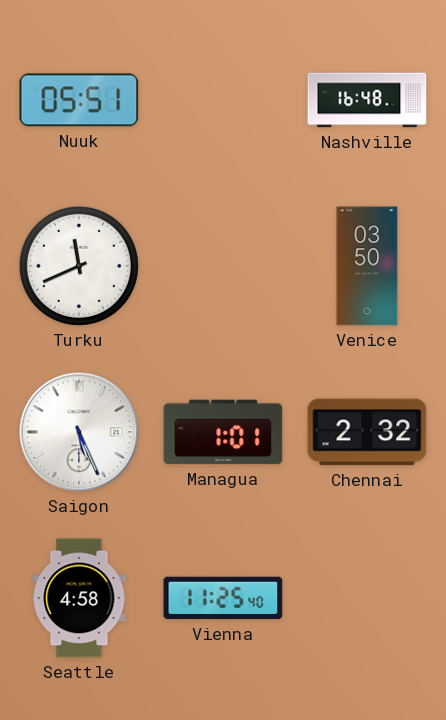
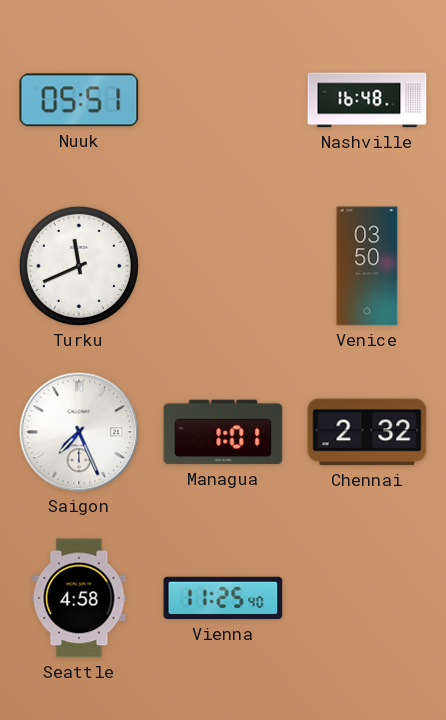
Saigon: 5:26 -> 7:26 (79, 432)
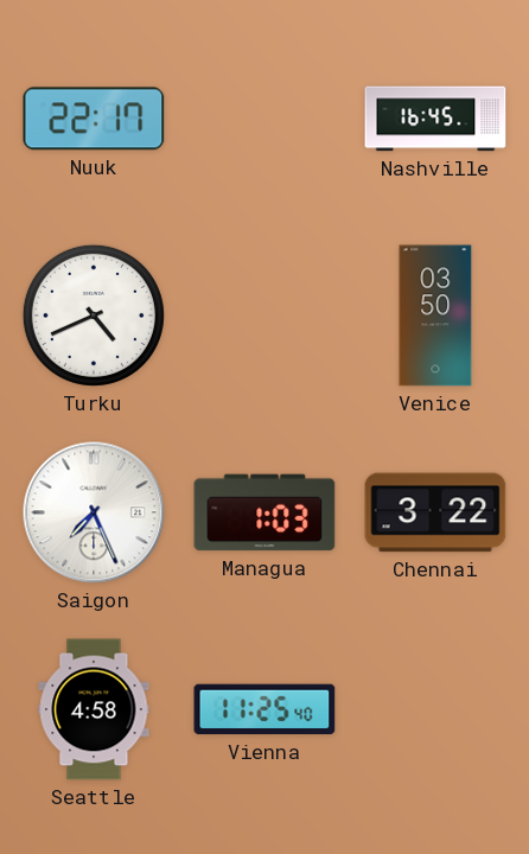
Nuuk: 05:51 -> 22:17 (94, 119)
Nashville: 16:48 -> 16:45 (435, 119)
Turku: 11:41 -> 4:41 (94, 316)
Managua: 1:01 -> 1:03 (264, 512)
Chennai: 2:32 -> 3:22 (435, 512)
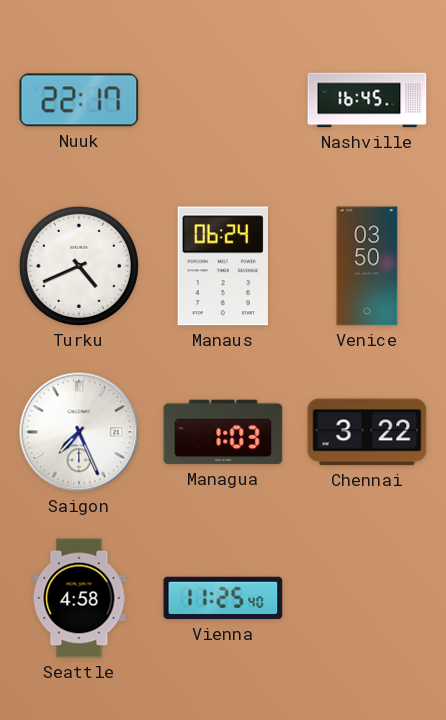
Manaus: none -> 06:24 (223, 266)
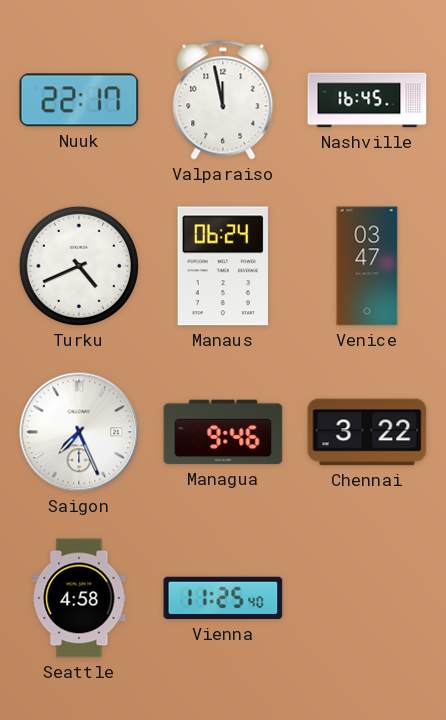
Valparaiso: none -> 11:58 (223, 100)
Venice: 03:50 -> 03:47 (367, 266)
Managua: 1:03 -> 9:46 (223, 432)
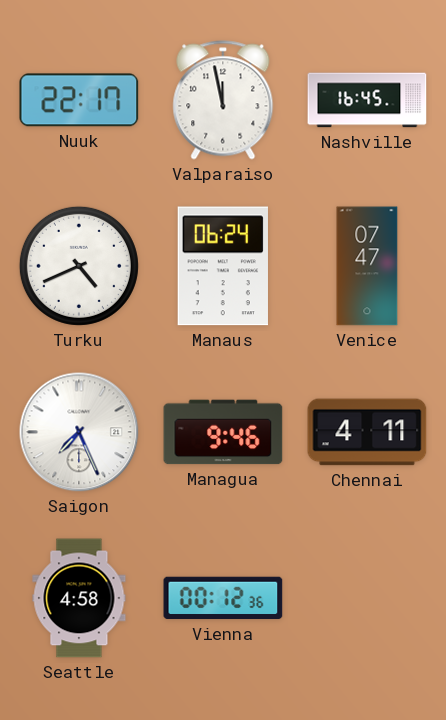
Venice: 03:47 -> 07:47 (367, 266)
Chennai: 3:22 -> 4:11 (367, 432)
Vienna: 11:25 -> 00:12 (223, 598)
